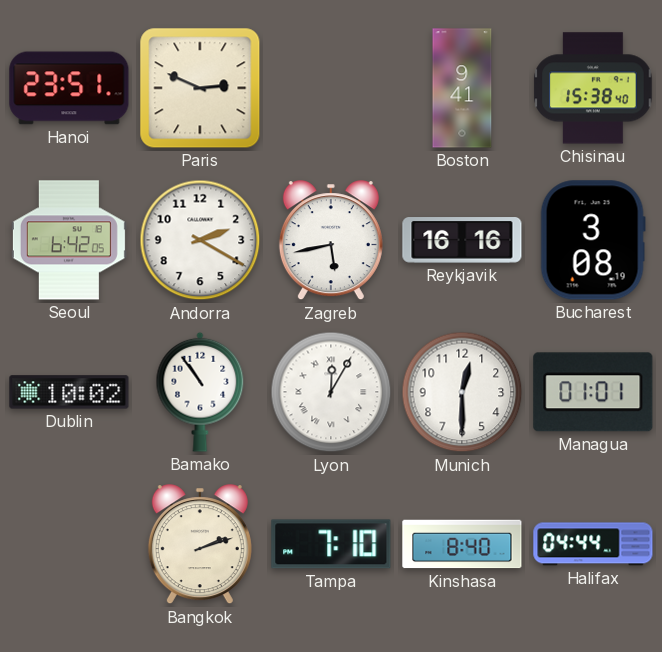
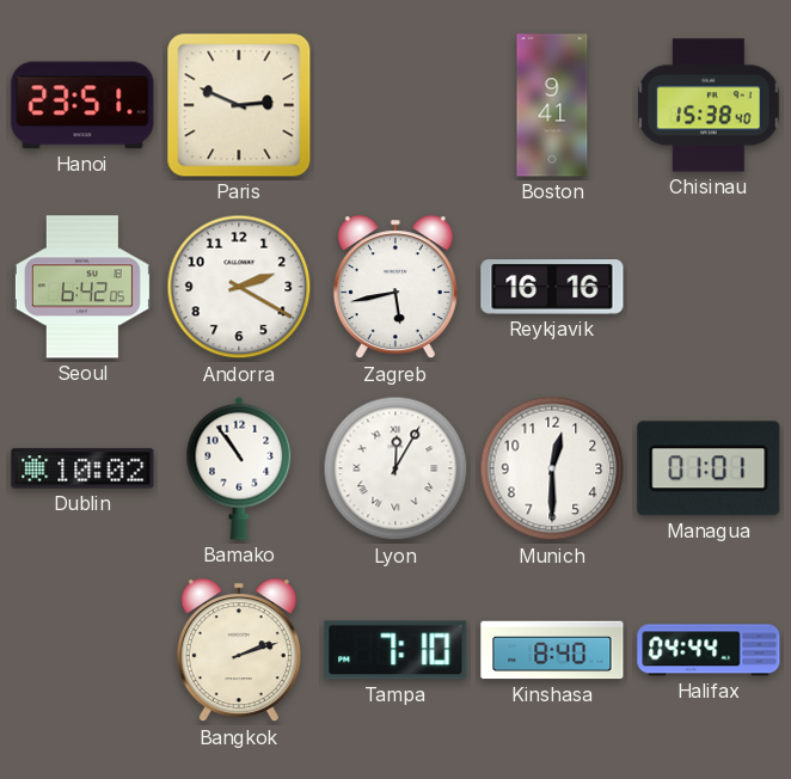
Bucharest: 3:08 -> none (593, 240)
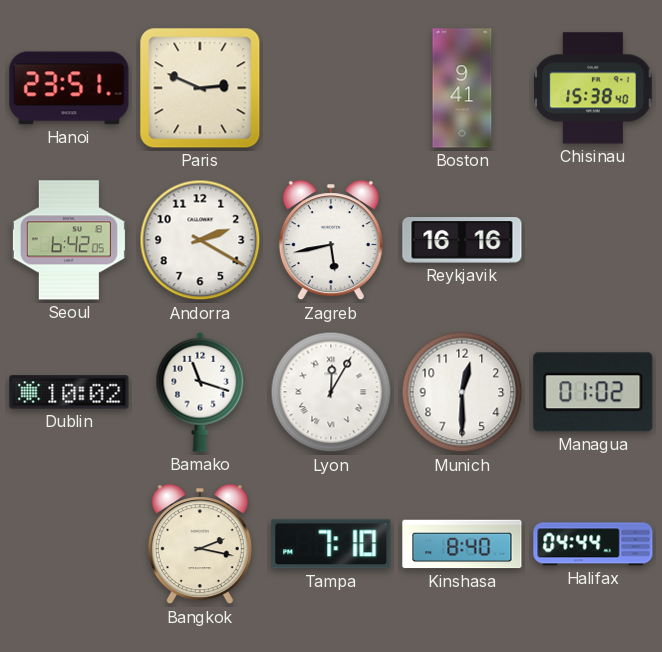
Bamako: 10:54 -> 11:18 (200, 392)
Managua: 01:01 -> 01:02 (593, 392)
Bangkok: 2:12 -> 2:17 (200, 545)
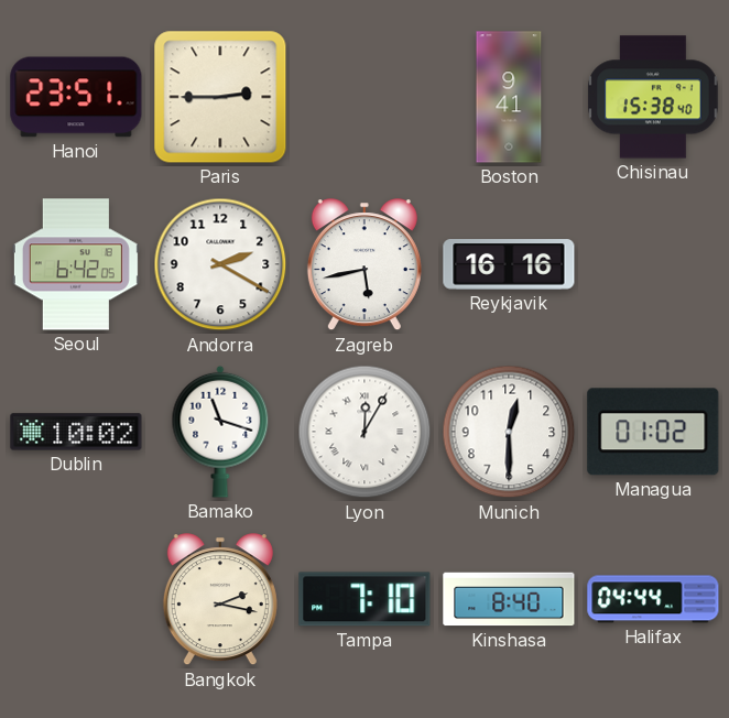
Paris: 2:49 -> 2:45 (220, 97)
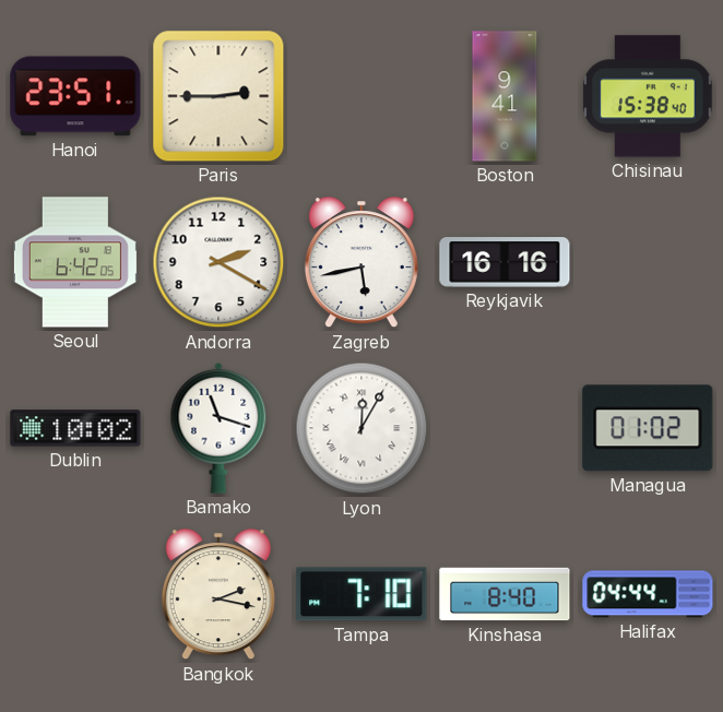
Munich: 12:30 -> none (509, 432)
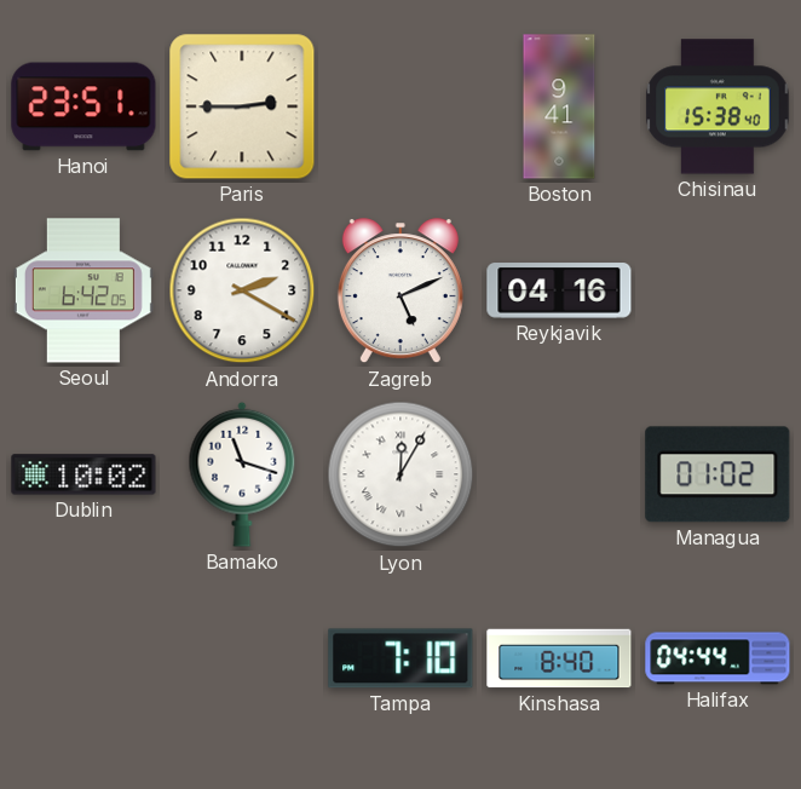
Zagreb: 5:43 -> 5:11 (400, 292)
Reykjavik: 16:16 -> 04:16 (559, 290)
Bangkok: 2:17 -> none (218, 595)
